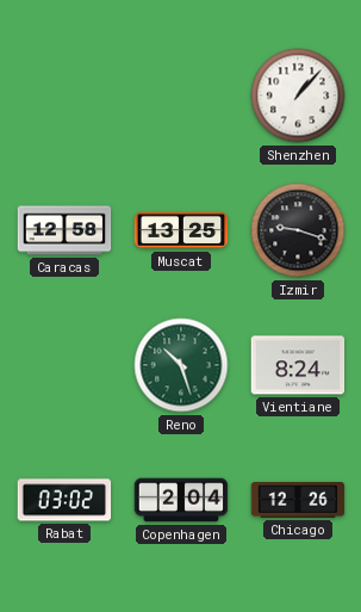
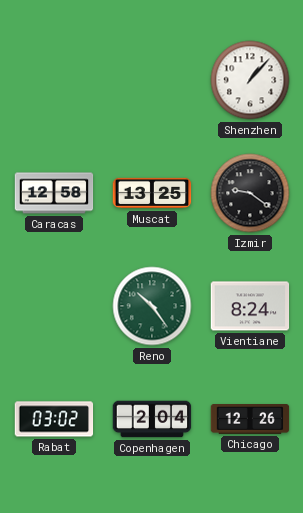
Izmir: 9:18 -> 9:21 (250, 193)
Reno: 10:27 -> 10:24 (152, 306)
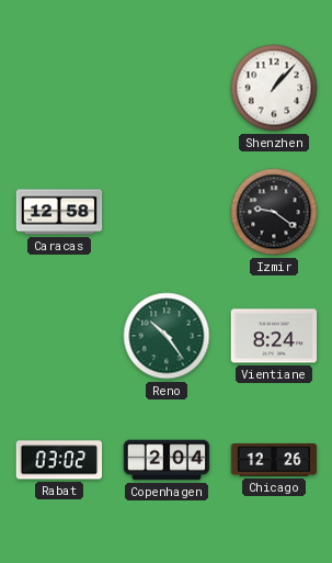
Muscat: 13:25 -> none (152, 193)
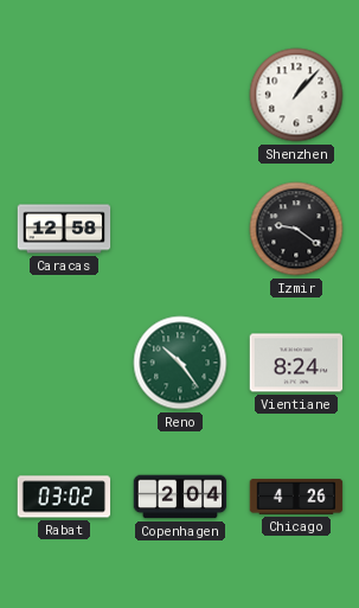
Chicago: 12:26 -> 4:26 (296, 498)
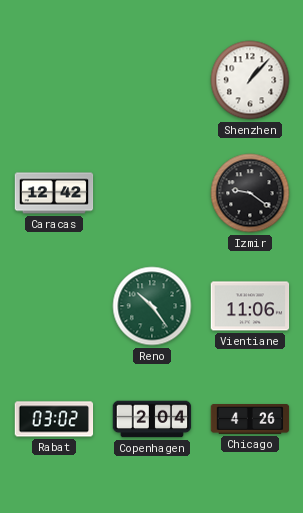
Caracas: 12:58 -> 12:42 (54, 193)
Vientiane: 8:24 -> 11:06 (250, 306)
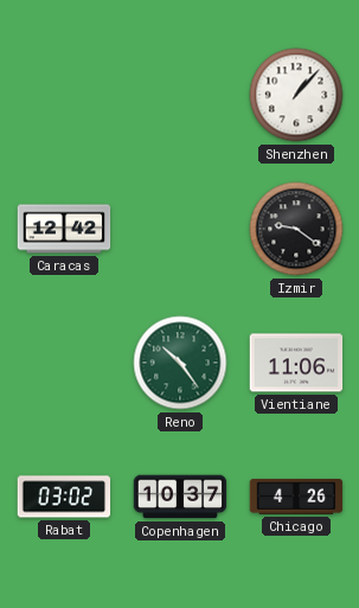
Copenhagen: 2:04 -> 10:37 (180, 497)
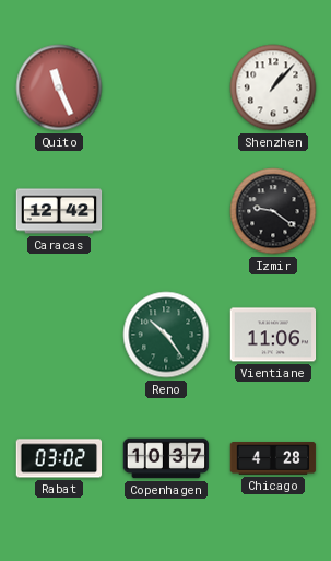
Quito: none -> 11:26 (59, 87)
Chicago: 4:26 -> 4:28 (273, 459)
